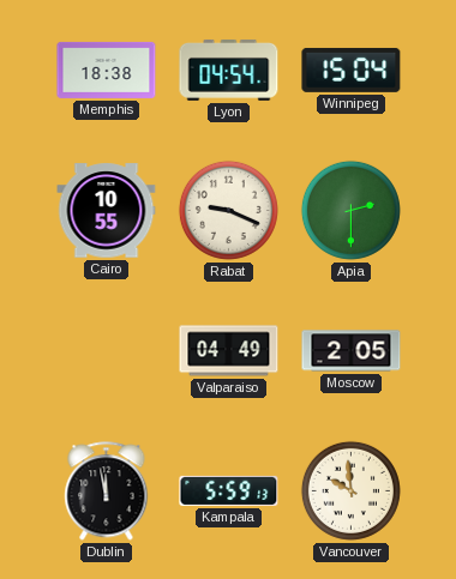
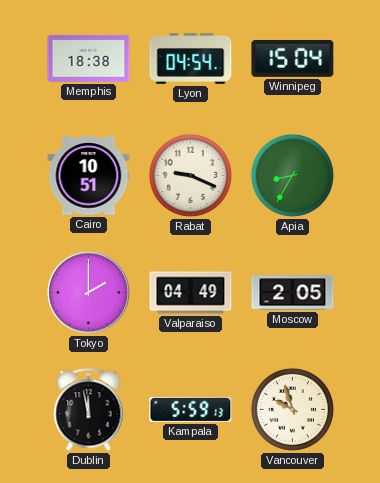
Cairo: 10:55 -> 10:51 (89, 176)
Apia: 2:30 -> 8:35 (292, 175)
Tokyo: none -> 2:00 (89, 293)
Vancouver: 9:59 -> 9:57 (292, 409)
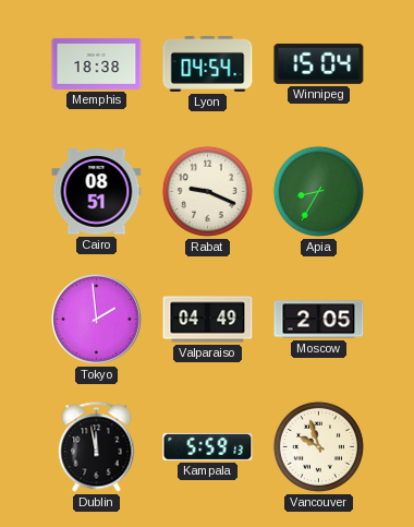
Cairo: 10:51 -> 08:51 (97, 192)
Tokyo: 2:00 -> 1:59 (97, 320)
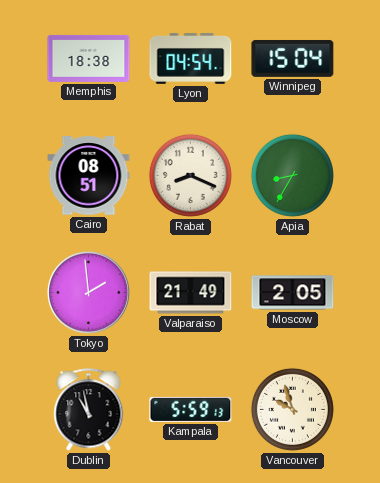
Rabat: 9:19 -> 8:19 (190, 175)
Valparaiso: 04:49 -> 21:49 (191, 293)
Dublin: 11:58 -> 10:58 (89, 410)
